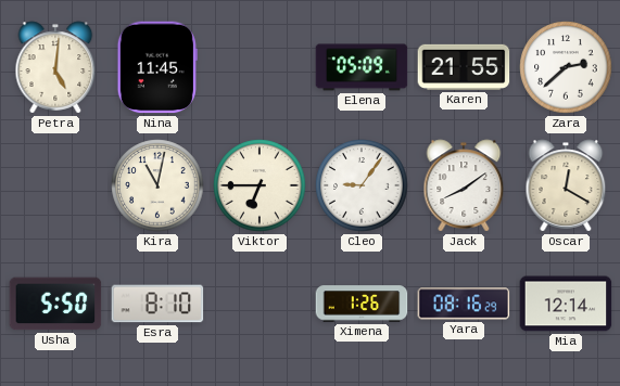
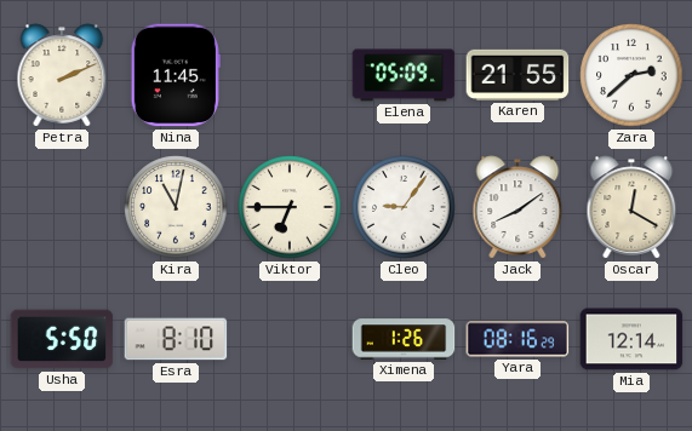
Petra: 5:01 -> 2:11 (62, 75)
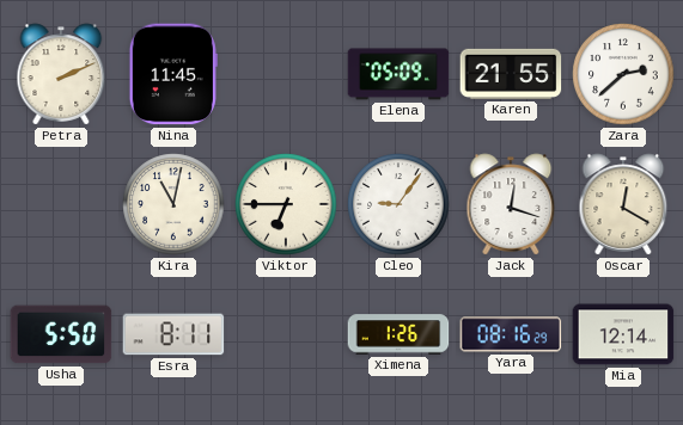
Jack: 8:09 -> 12:18 (511, 204)
Esra: 8:10 -> 8:11 (173, 334)
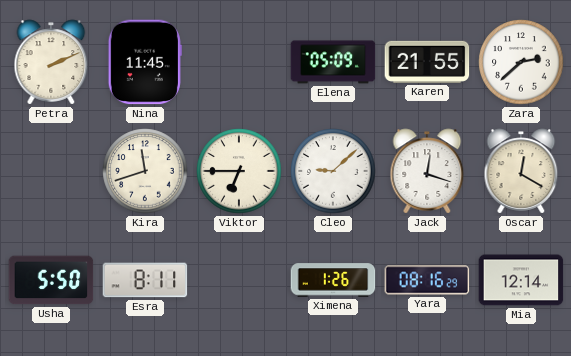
Kira: 11:02 -> 11:42 (145, 171)
Cleo: 9:06 -> 9:08 (333, 171)
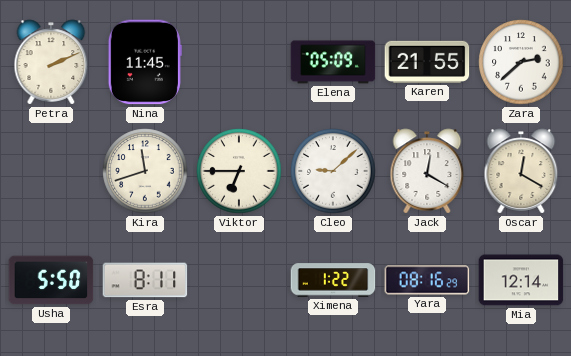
Jack: 12:18 -> 12:20 (427, 171)
Ximena: 1:26 -> 1:22 (333, 280)
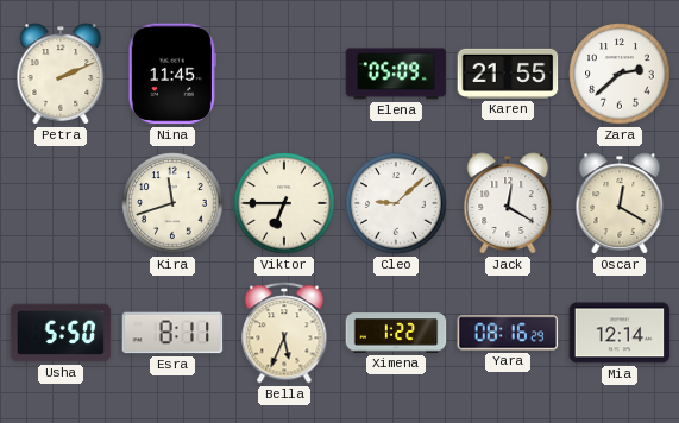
Bella: none -> 5:34 (284, 333)
